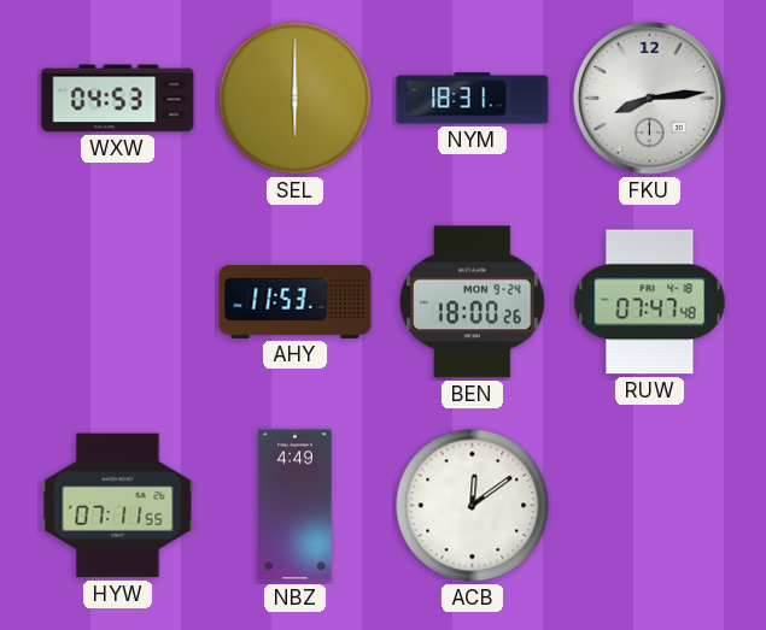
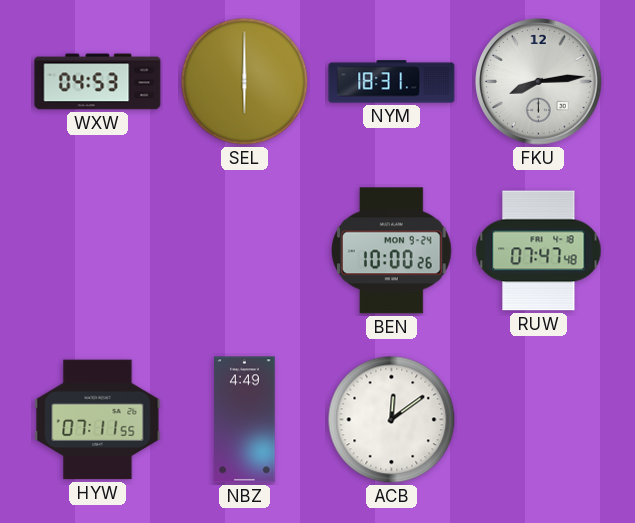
AHY: 11:53 -> none (296, 301)
BEN: 18:00 -> 10:00 (392, 251)
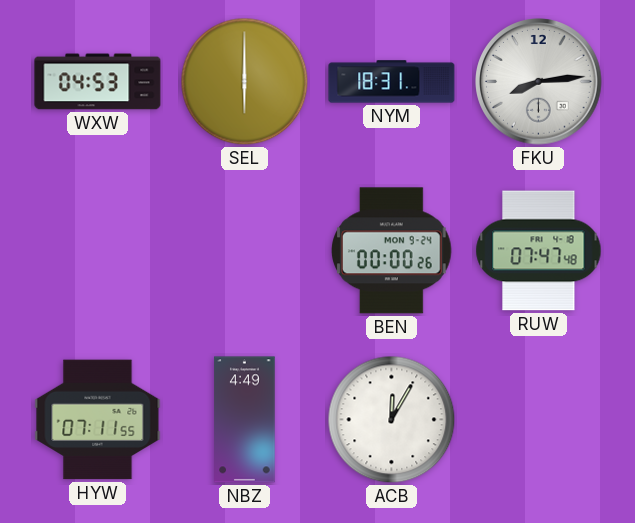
BEN: 10:00 -> 00:00 (392, 251)
ACB: 12:09 -> 12:05 (392, 420)
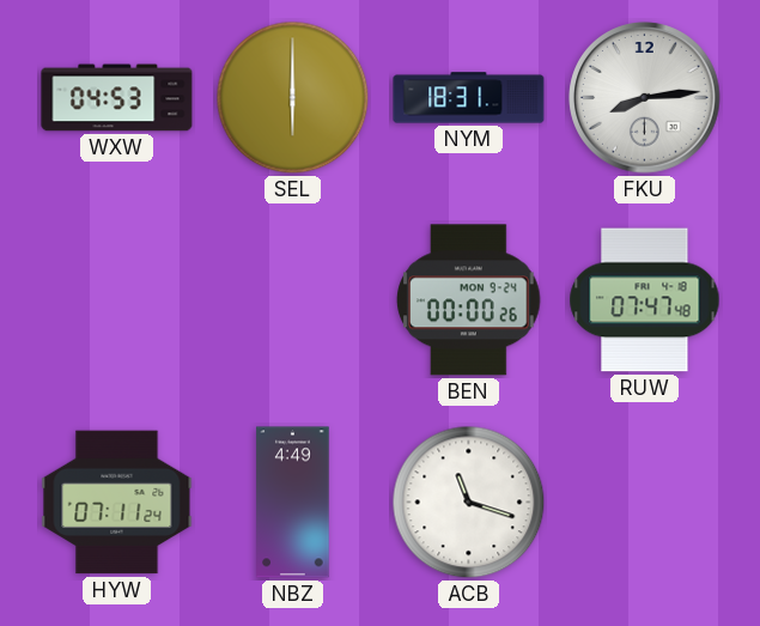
HYW: 07:11:55 -> 07:11:24 (117, 503)
ACB: 12:05 -> 11:18 (469, 503)
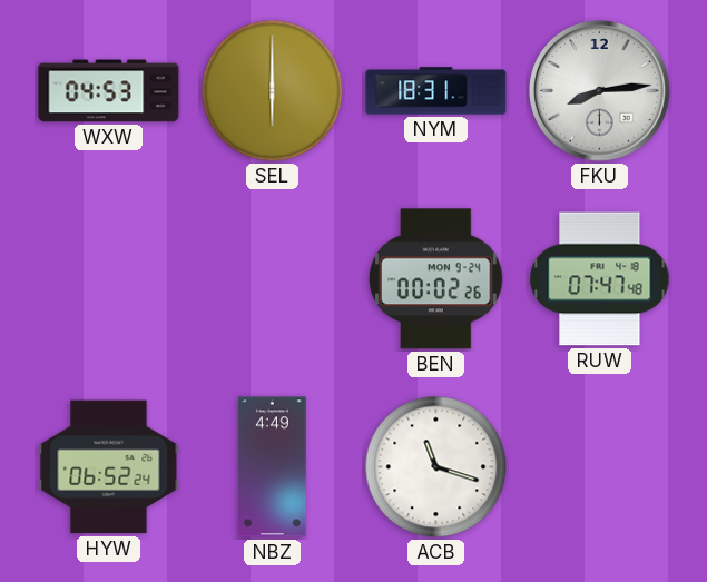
BEN: 00:00 -> 00:02 (436, 279)
HYW: 07:11 -> 06:52 (109, 467)
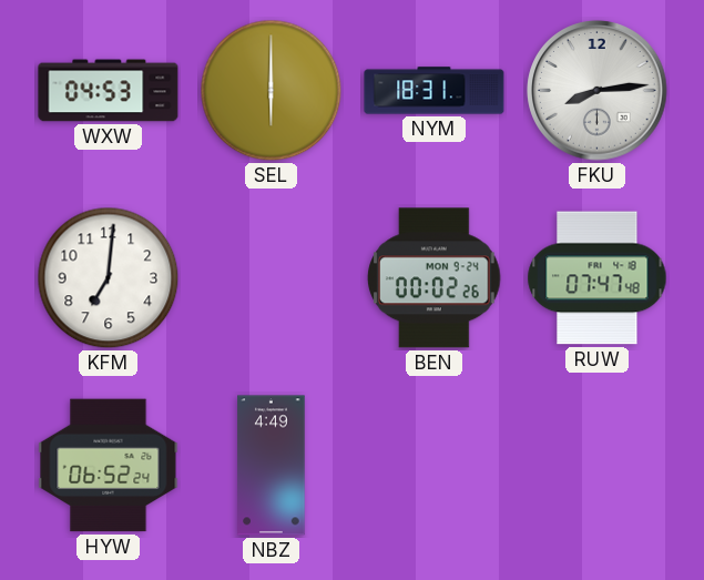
KFM: none -> 7:01 (109, 278)
ACB: 11:18 -> none (436, 467)
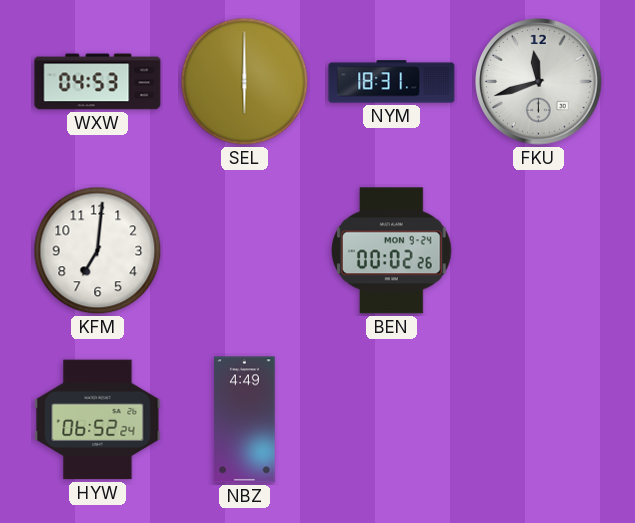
FKU: 8:14 -> 11:42 (539, 82)
RUW: 07:47 -> none (598, 278)
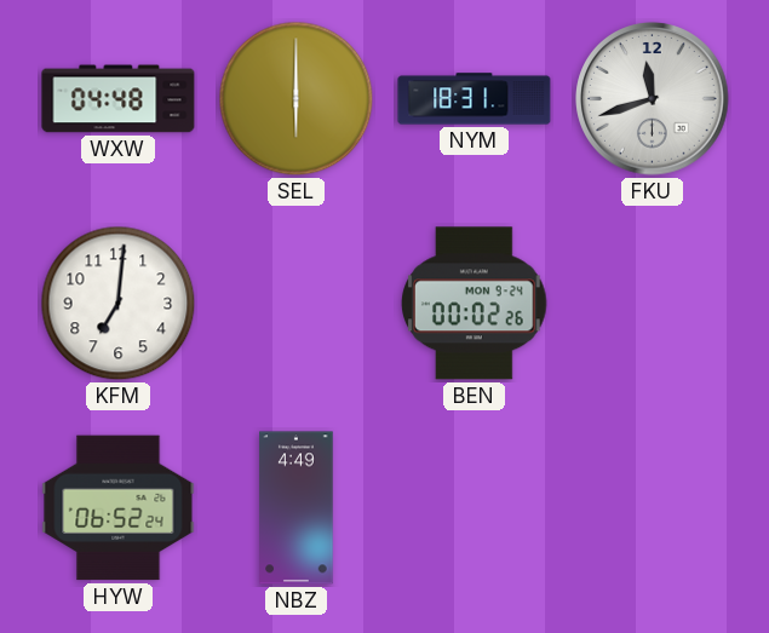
WXW: 04:53 -> 04:48 (119, 99)
